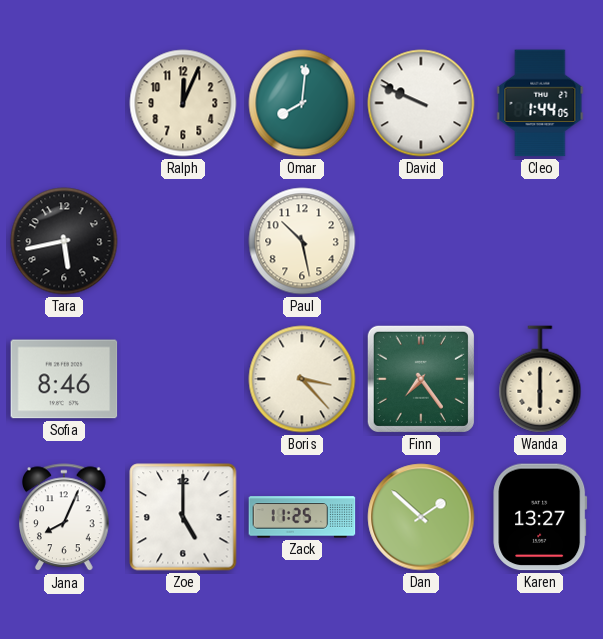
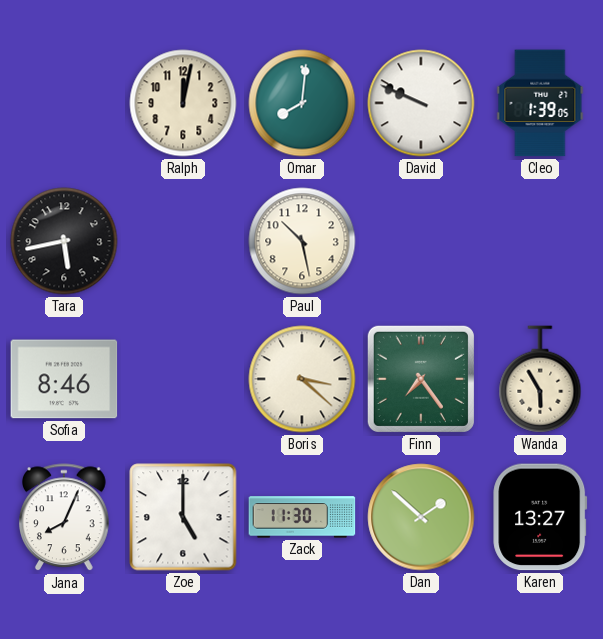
Ralph: 12:04 -> 12:02 (183, 103)
Cleo: 1:44 -> 1:39 (540, 103)
Boris: 3:23 -> 3:22 (302, 379)
Wanda: 6:00 -> 5:55 (540, 379)
Zack: 11:25 -> 11:30 (302, 517)
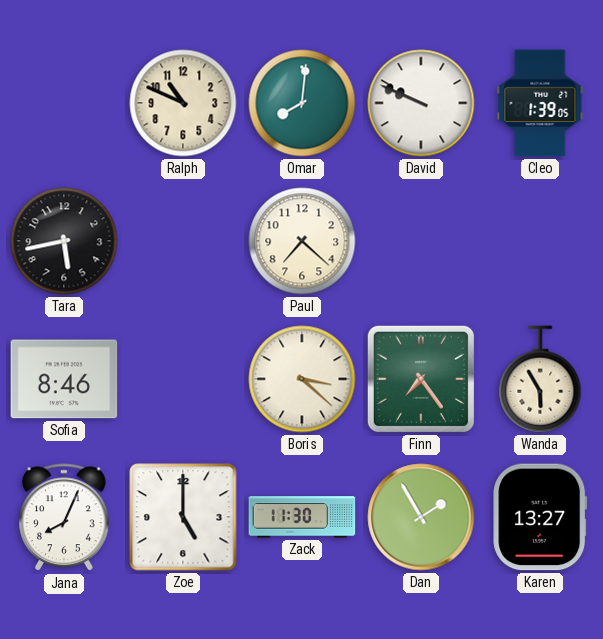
Ralph: 12:02 -> 10:49 (183, 103)
Paul: 10:28 -> 7:22 (302, 241)
Dan: 1:52 -> 1:55 (421, 517)
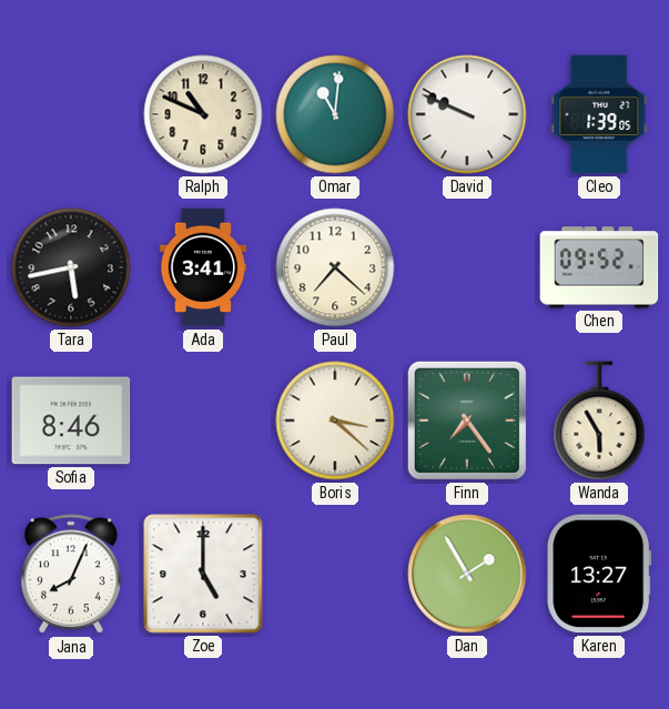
Omar: 8:01 -> 11:01 (335, 114)
Ada: none -> 3:41 (203, 267)
Chen: none -> 09:52 (599, 267)
Zack: 11:30 -> none (302, 517)
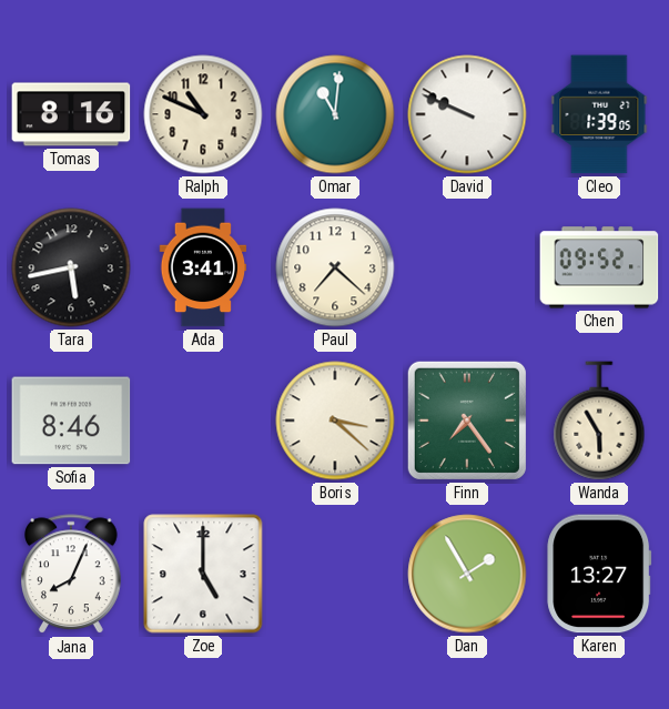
Tomas: none -> 8:16 (71, 114)
